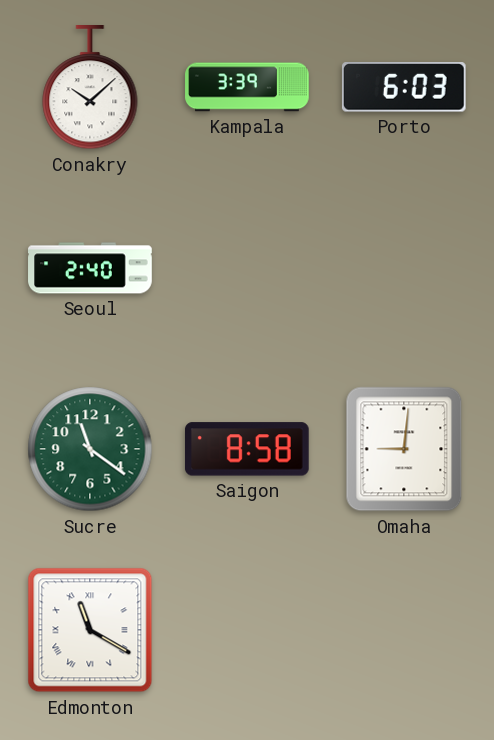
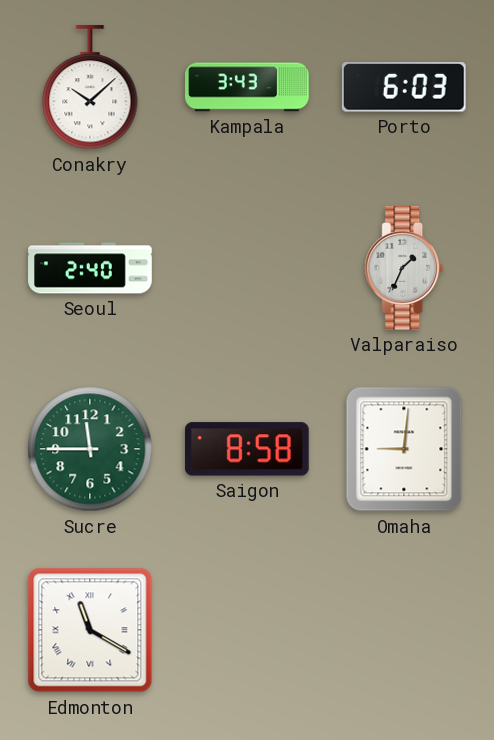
Kampala: 3:39 -> 3:43 (247, 87)
Valparaiso: none -> 1:34 (404, 269)
Sucre: 11:21 -> 11:45 (90, 449)
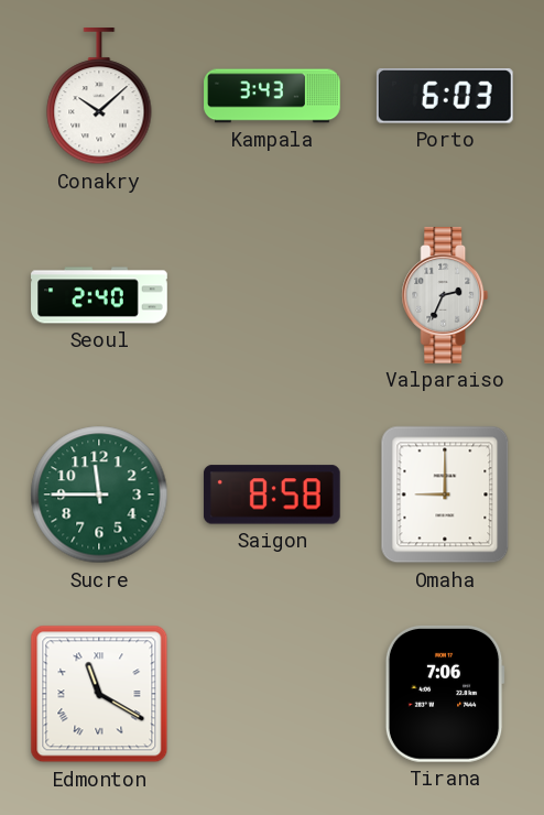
Valparaiso: 1:34 -> 2:34 (445, 296)
Omaha: 9:01 -> 9:00 (445, 495)
Tirana: none -> 7:06 (445, 694)
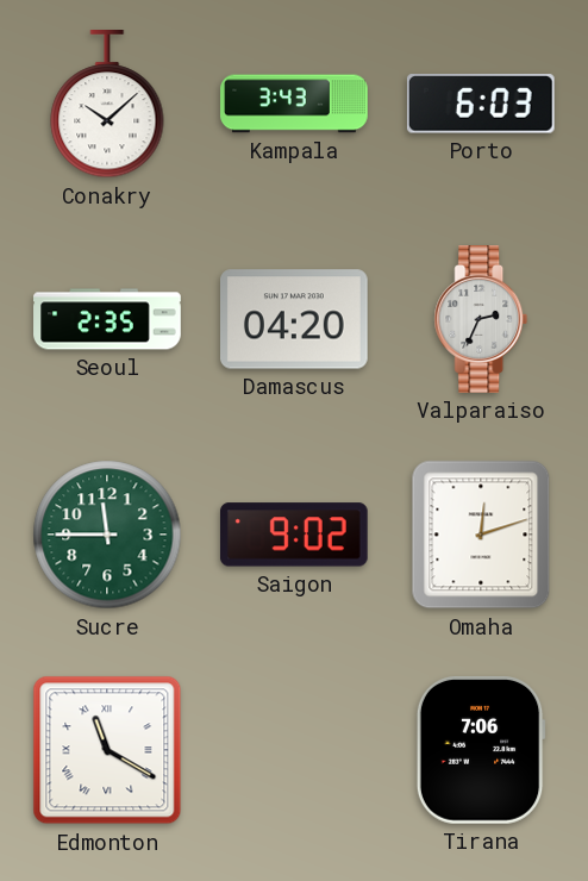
Seoul: 2:40 -> 2:35 (107, 319)
Damascus: none -> 04:20 (295, 319)
Saigon: 8:58 -> 9:02 (294, 535)
Omaha: 9:00 -> 12:12 (481, 535)
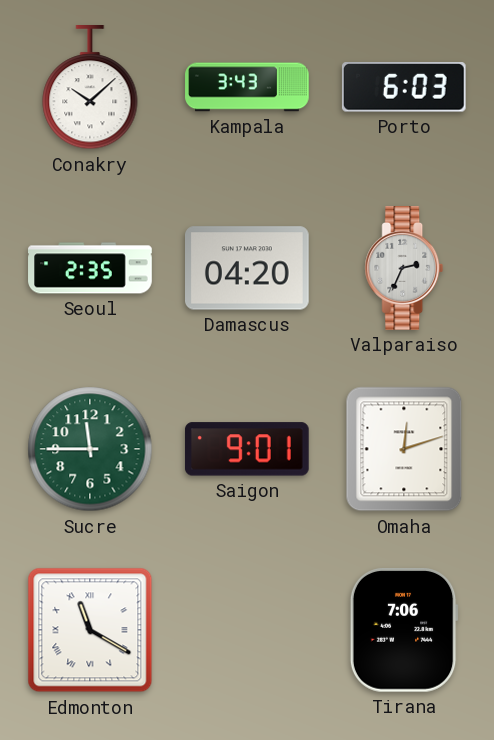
Saigon: 9:02 -> 9:01 (247, 449)
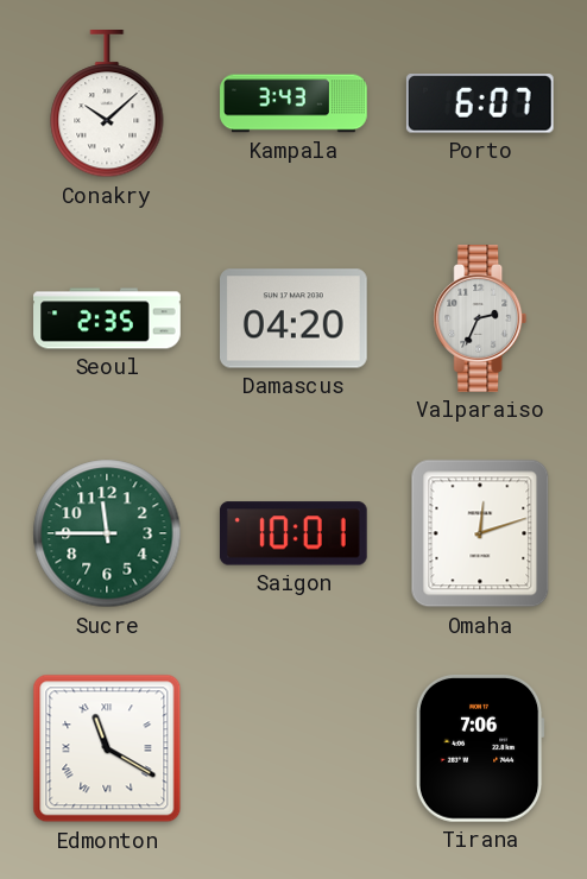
Porto: 6:03 -> 6:07 (480, 105)
Saigon: 9:01 -> 10:01 (293, 533)
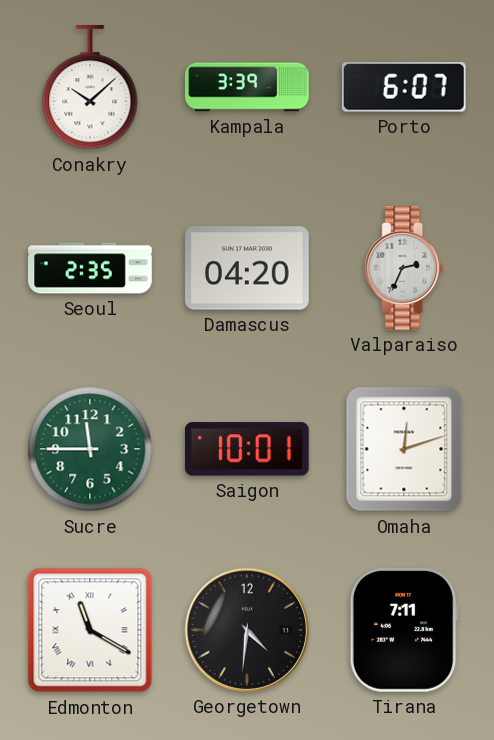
Kampala: 3:43 -> 3:39 (247, 87)
Georgetown: none -> 4:31 (247, 630)
Tirana: 7:06 -> 7:11 (404, 630)
